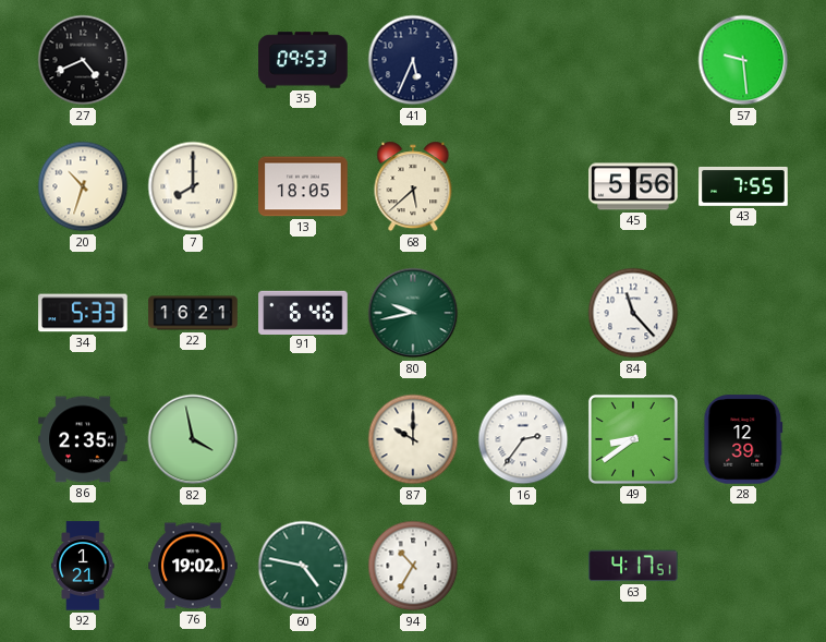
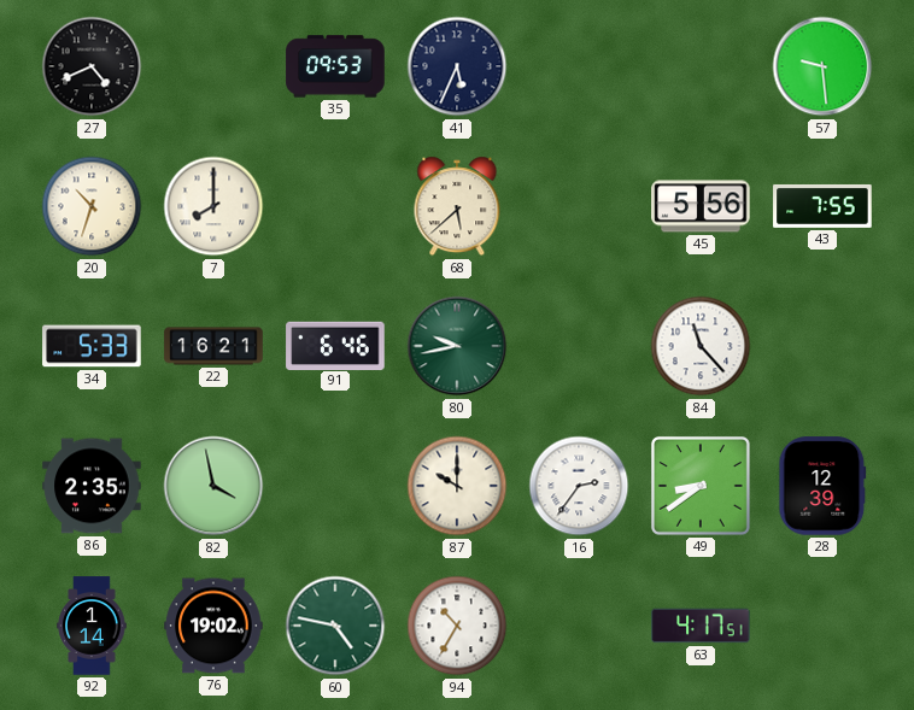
13: 18:05 -> none (303, 186)
92: 1:21 -> 1:14 (92, 626)
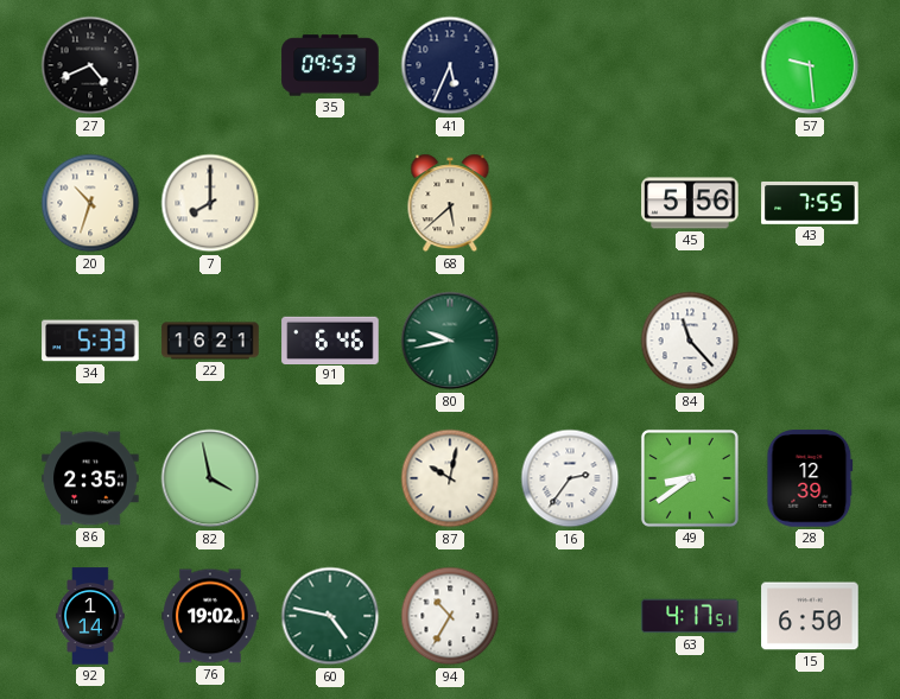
87: 10:00 -> 10:02 (450, 478)
15: none -> 6:50 (810, 616)
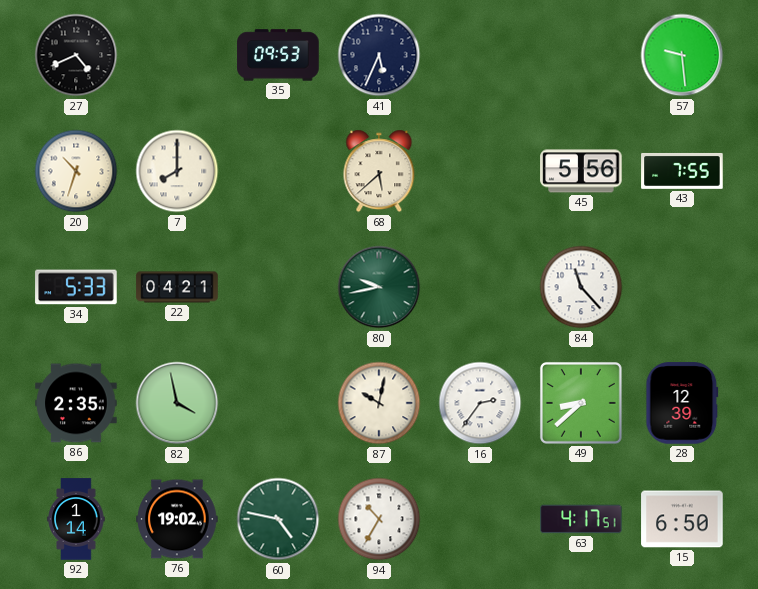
22: 16:21 -> 04:21 (177, 287)
91: 6:46 -> none (330, 339)
49: 8:39 -> 8:38 (581, 403)
